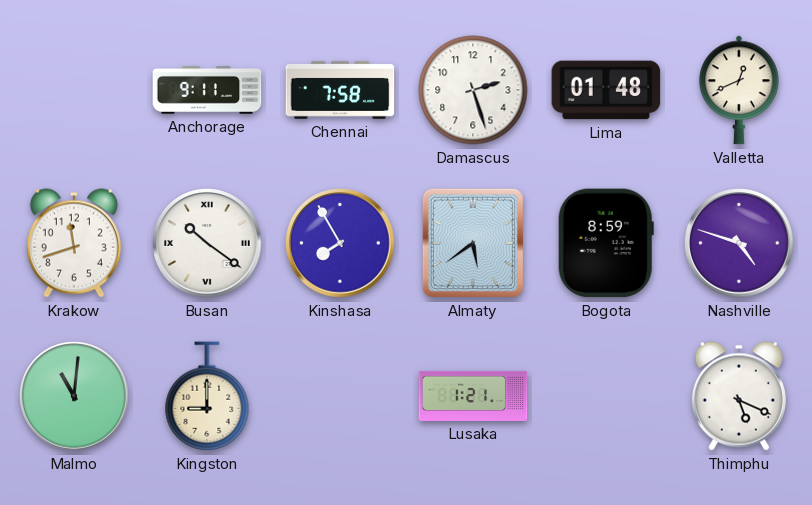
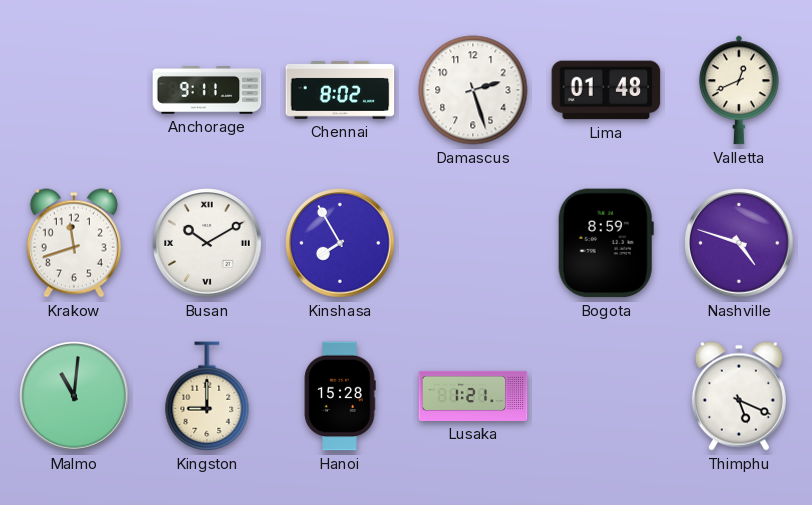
Chennai: 7:58 -> 8:02 (340, 90)
Busan: 10:21 -> 10:10 (207, 243)
Almaty: 5:39 -> none (473, 243)
Hanoi: none -> 15:28 (340, 396)
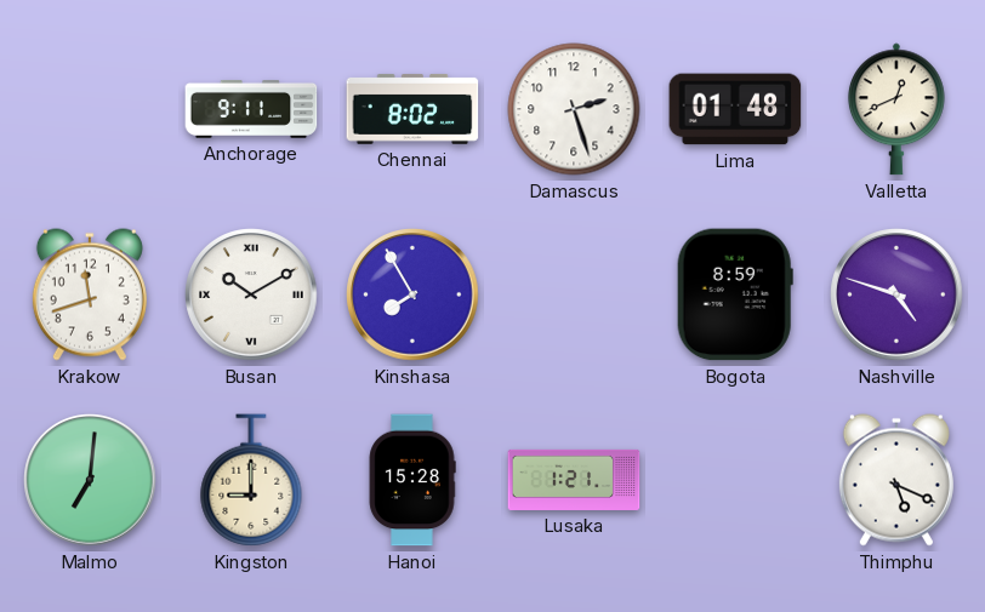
Malmo: 11:01 -> 7:01 (90, 480)
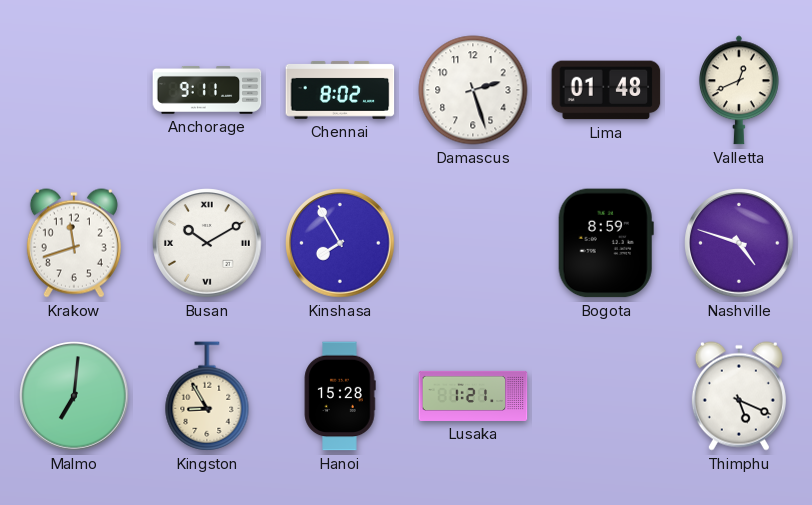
Kingston: 9:00 -> 8:55 (207, 396)
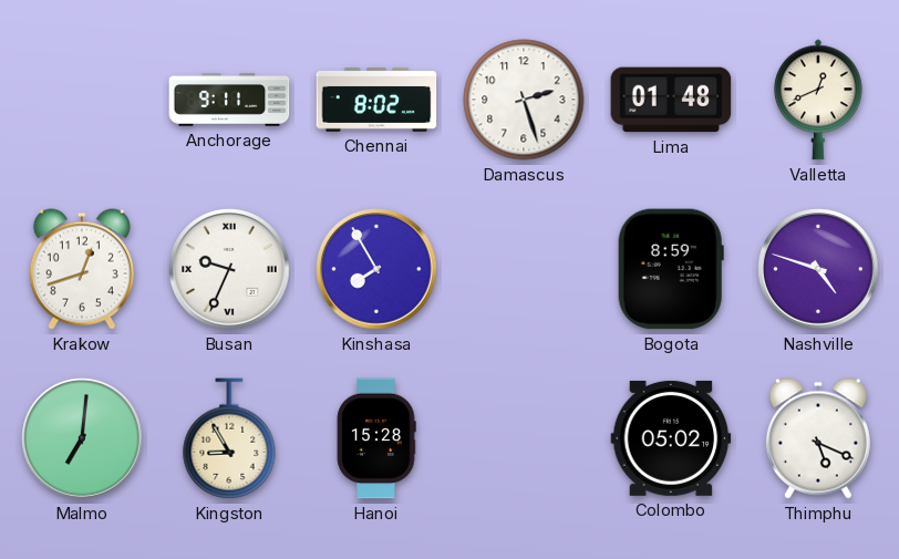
Krakow: 11:42 -> 12:42 (82, 269)
Busan: 10:10 -> 9:34 (229, 269)
Lusaka: 1:21 -> none (473, 396)
Colombo: none -> 05:02 (671, 438)
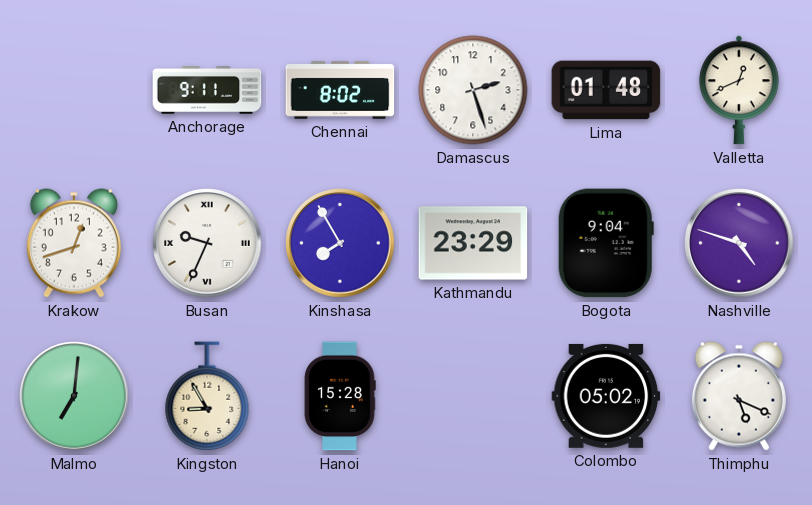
Kathmandu: none -> 23:29 (473, 243)
Bogota: 8:59 -> 9:04 (606, 243)
